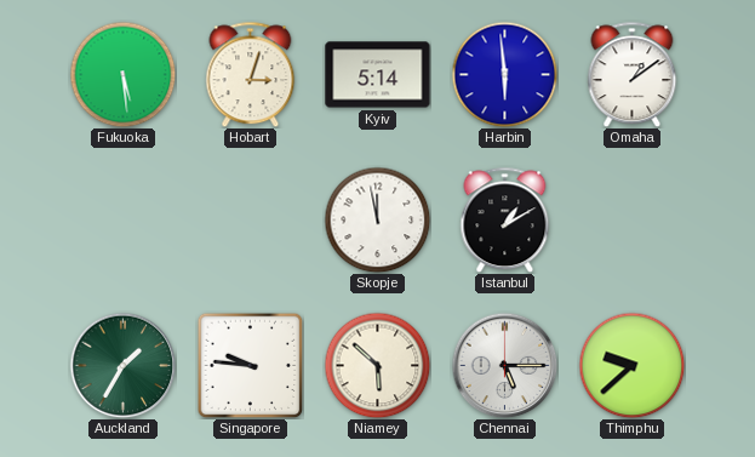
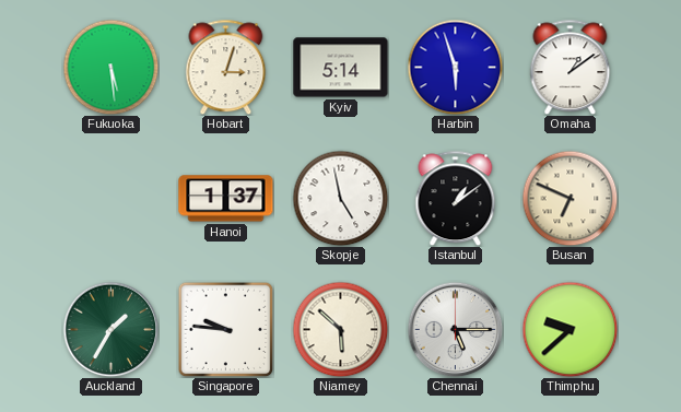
Harbin: 5:59 -> 5:57 (455, 67)
Hanoi: none -> 1:37 (226, 199)
Skopje: 11:58 -> 4:58 (340, 198)
Istanbul: 1:10 -> 1:09 (456, 198)
Busan: none -> 6:49 (570, 198)
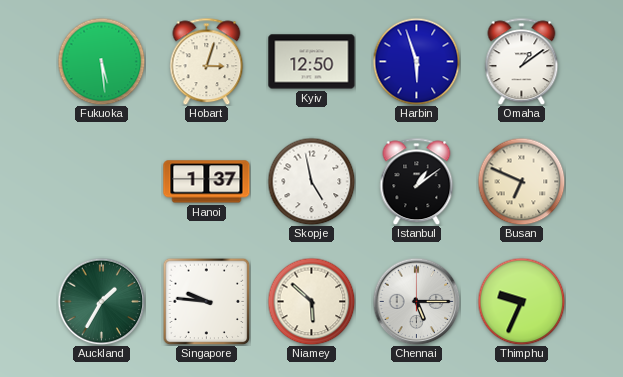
Kyiv: 5:14 -> 12:50 (312, 62)
Thimphu: 9:38 -> 9:34 (521, 301)
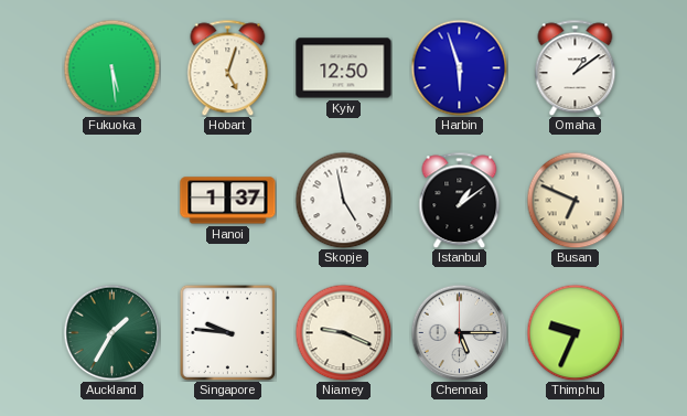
Hobart: 3:03 -> 5:03 (228, 67)
Niamey: 5:52 -> 9:19 (343, 332)
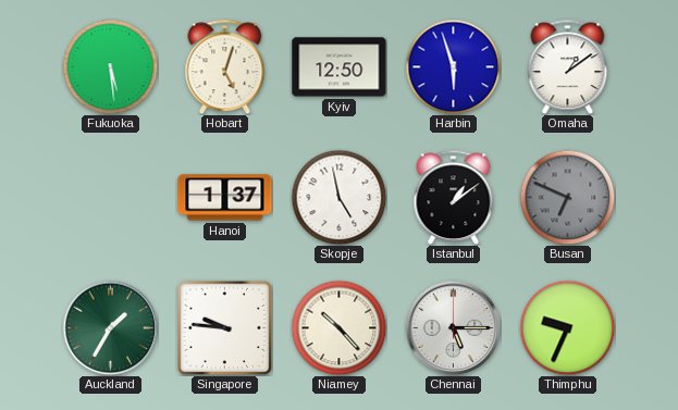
Busan dial: cream -> grey (567, 197)
Niamey: 9:19 -> 10:23 (338, 327)
